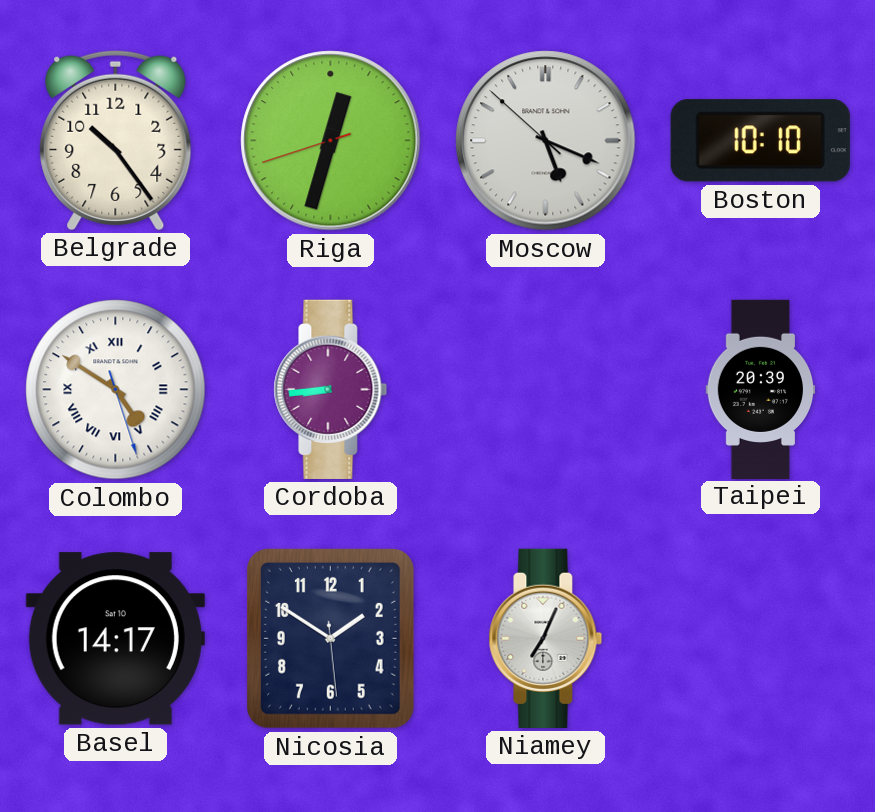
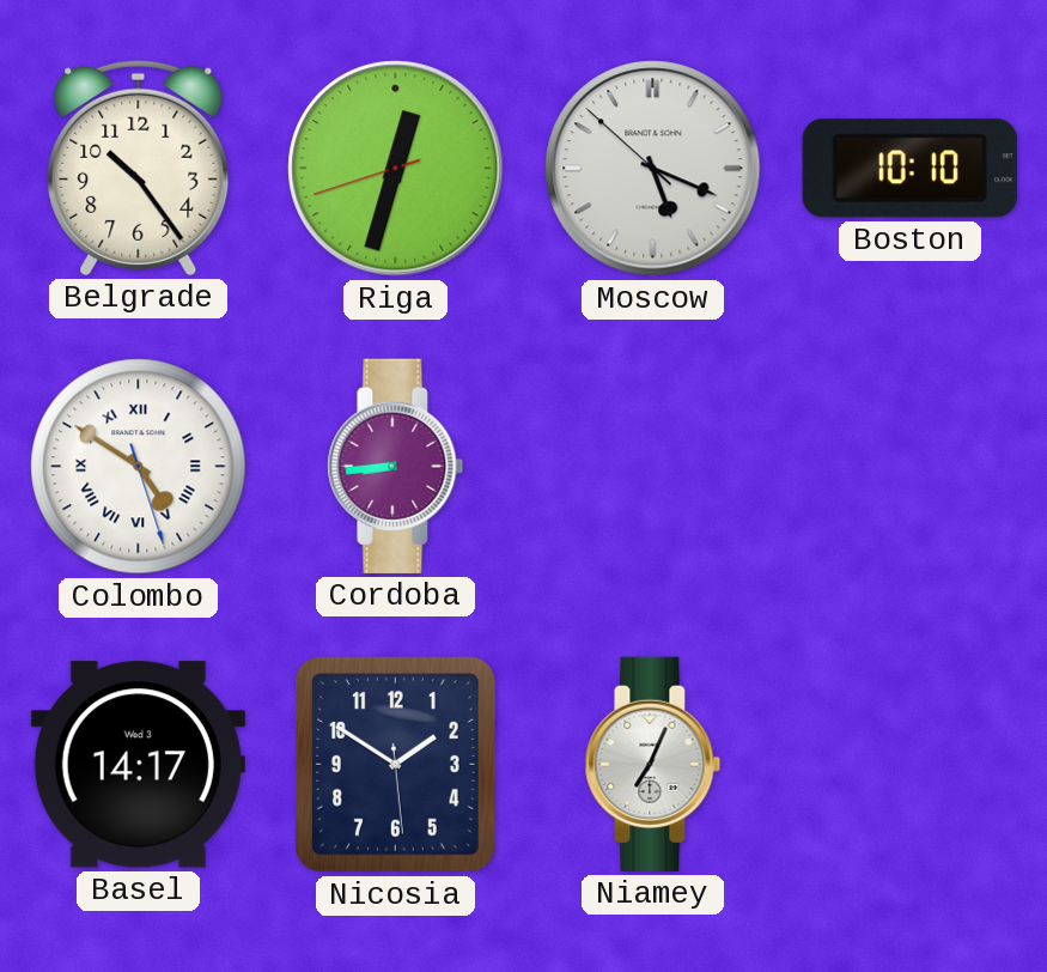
Taipei: 20:39 -> none (761, 389)
Basel date: Sat 10 -> Wed 3 (138, 765)
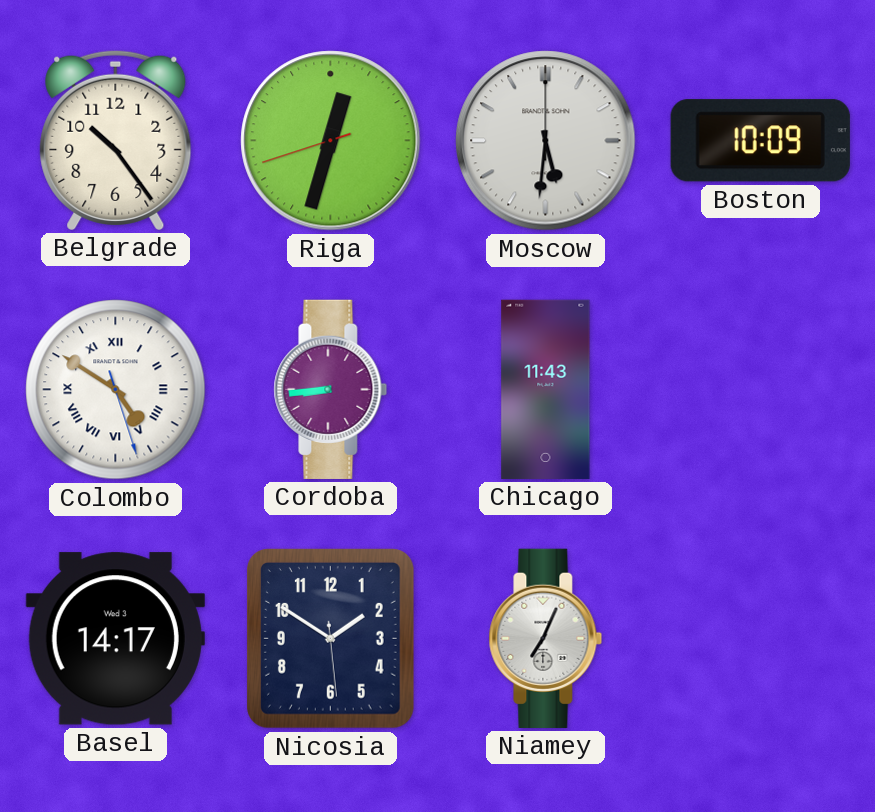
Moscow: 5:18 -> 5:31 (546, 141)
Boston: 10:10 -> 10:09 (760, 141)
Chicago: none -> 11:43 (546, 389)
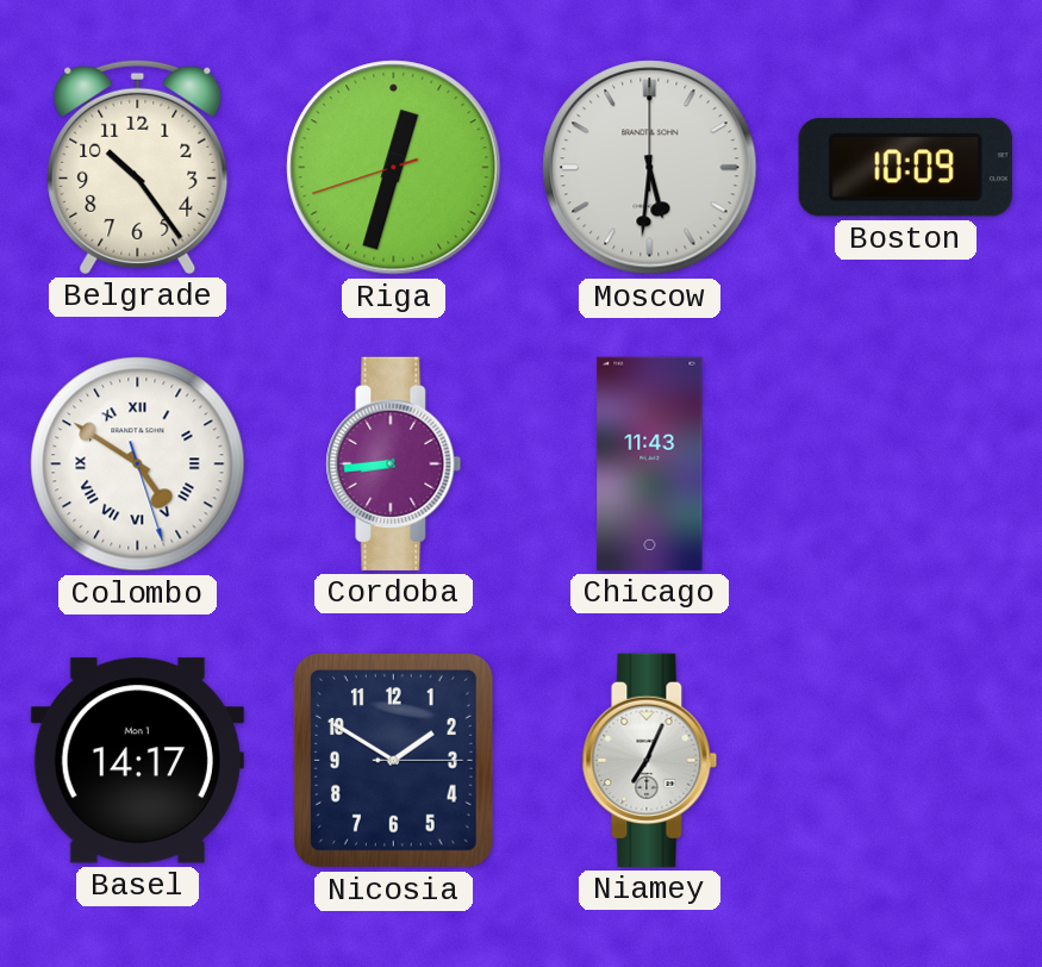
Basel date: Wed 3 -> Mon 1 (137, 761)
Nicosia: 1:50:29 -> 1:50:15 (393, 760)
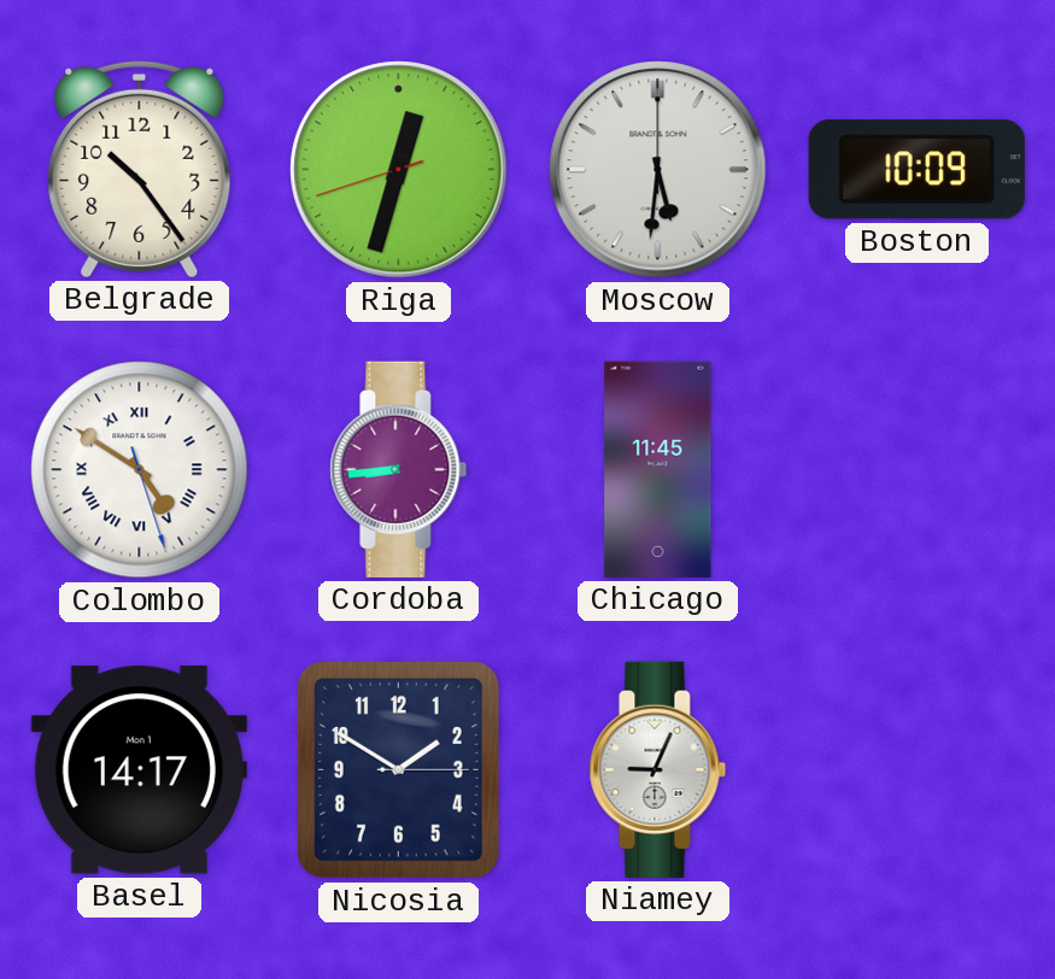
Chicago: 11:43 -> 11:45 (658, 469)
Niamey: 7:04 -> 9:04 (658, 769)
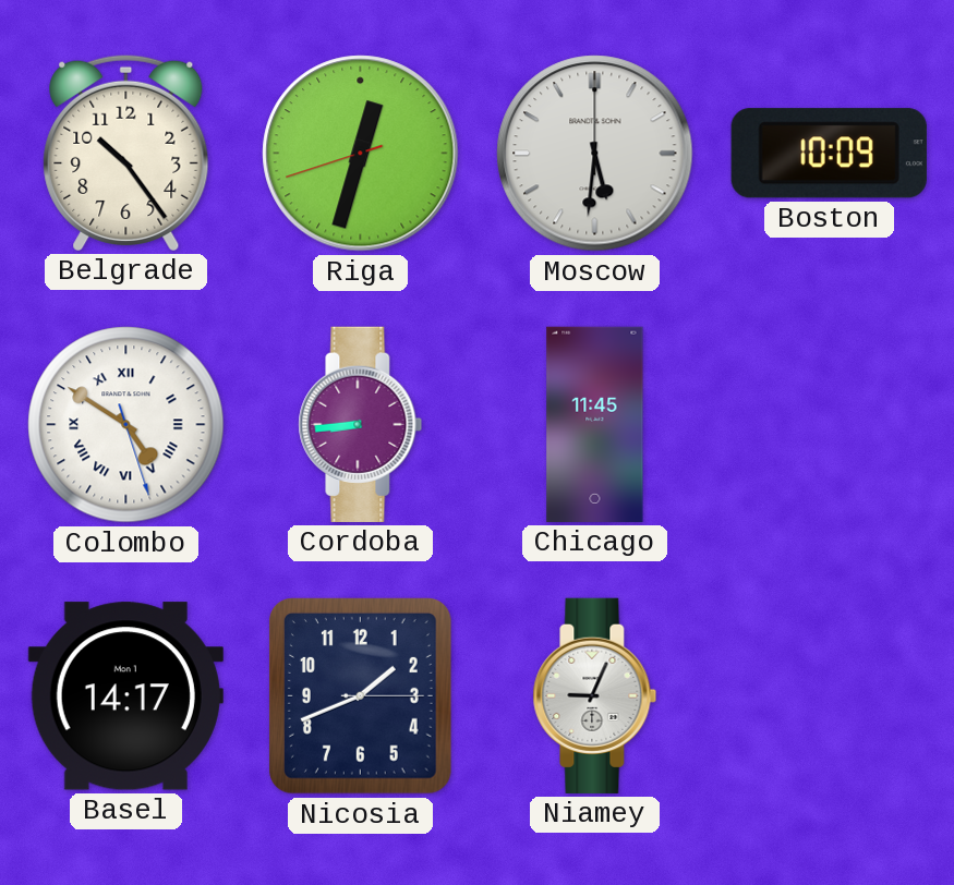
Nicosia: 1:50 -> 1:41 (360, 695)
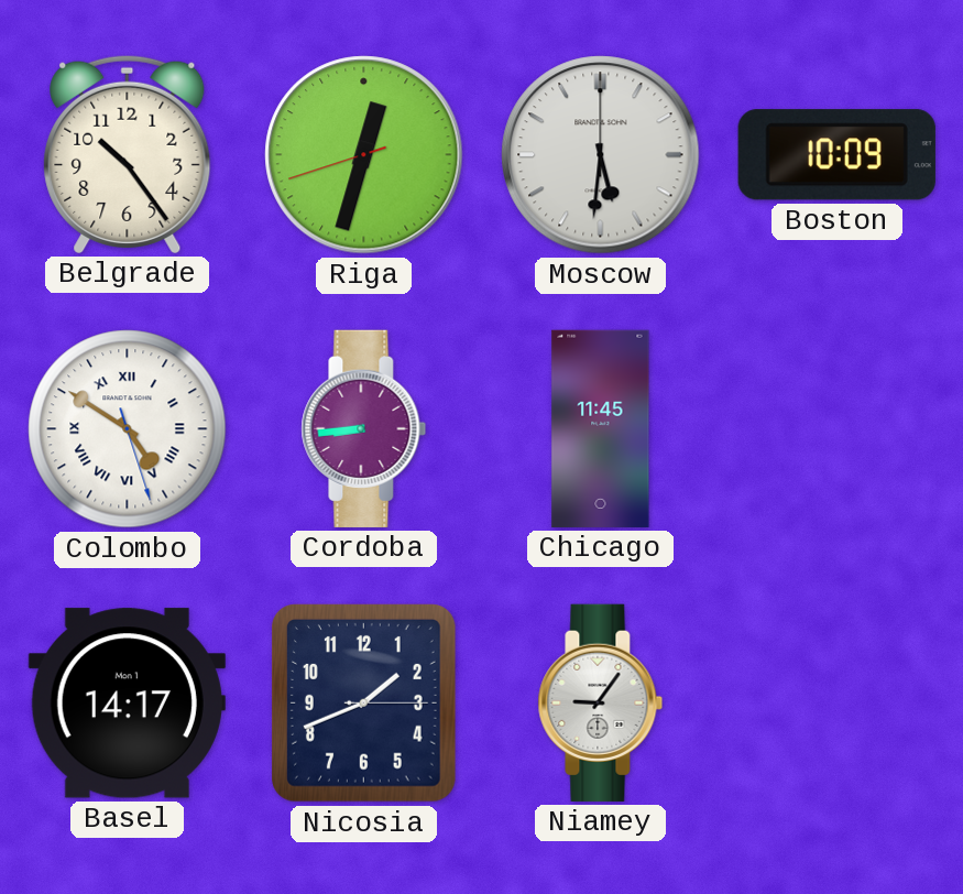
Niamey: 9:04 -> 9:06 (601, 702)
